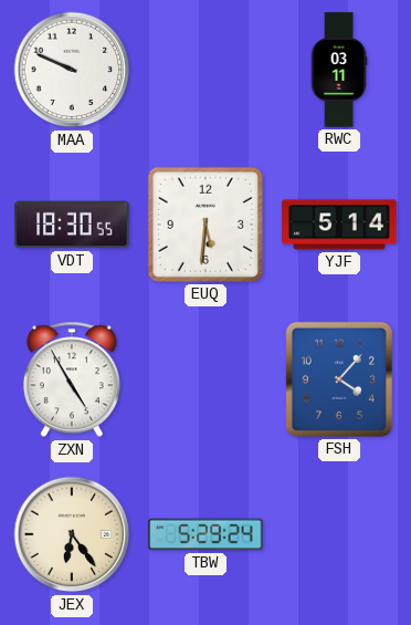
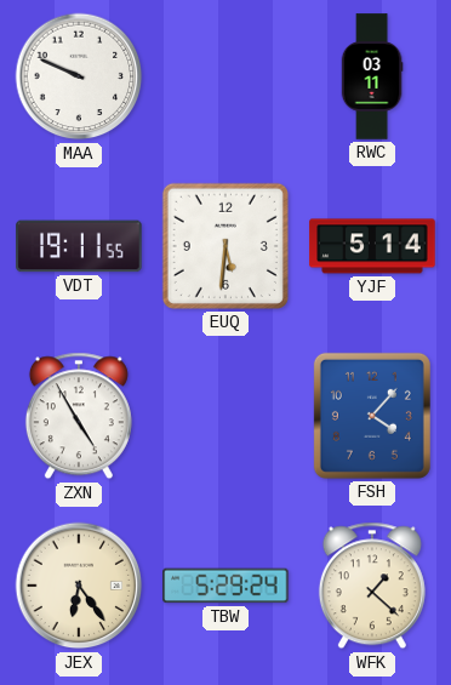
VDT: 18:30 -> 19:11 (79, 246)
WFK: none -> 1:22 (372, 586)
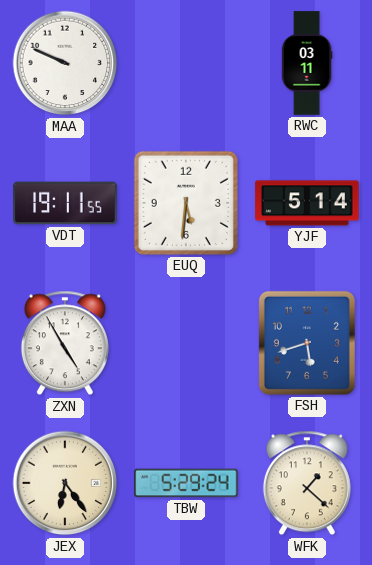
FSH: 4:07 -> 5:42 (307, 343)
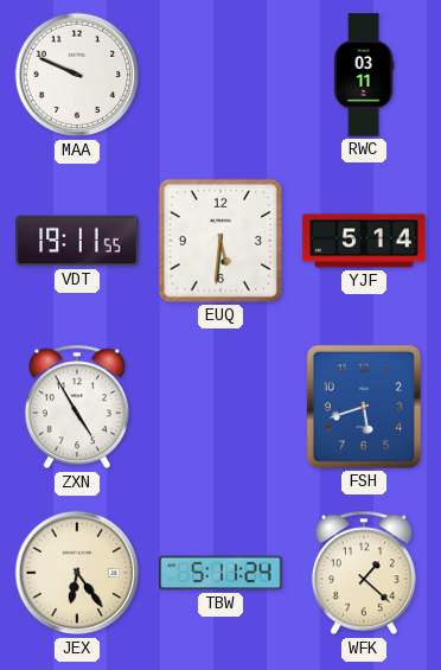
TBW: 5:29 -> 5:11 (220, 573)
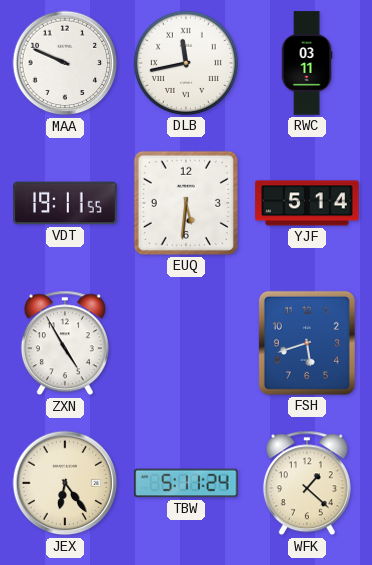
DLB: none -> 11:43 (186, 63)
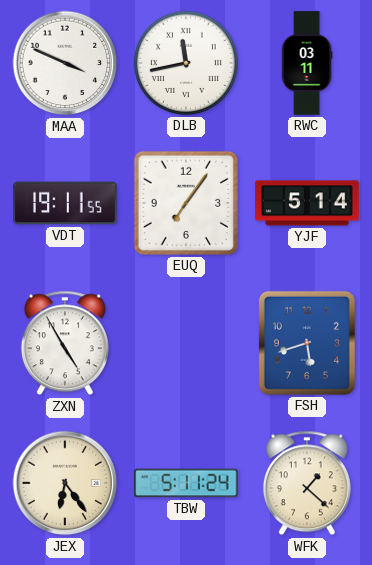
MAA: 9:49 -> 3:49 (65, 63)
EUQ: 5:31 -> 7:06 (186, 203)
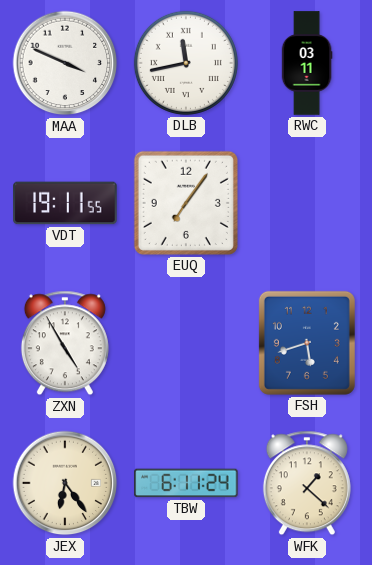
YJF: 5:14 -> none (307, 203)
TBW: 5:11 -> 6:11 (186, 483)
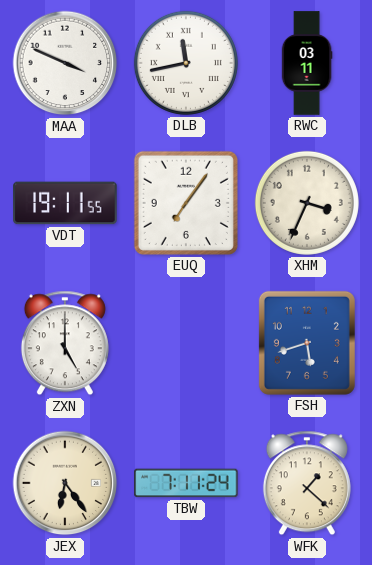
XHM: none -> 3:34 (307, 203)
ZXN: 4:55 -> 5:00 (65, 343)
TBW: 6:11 -> 7:11 (186, 483)
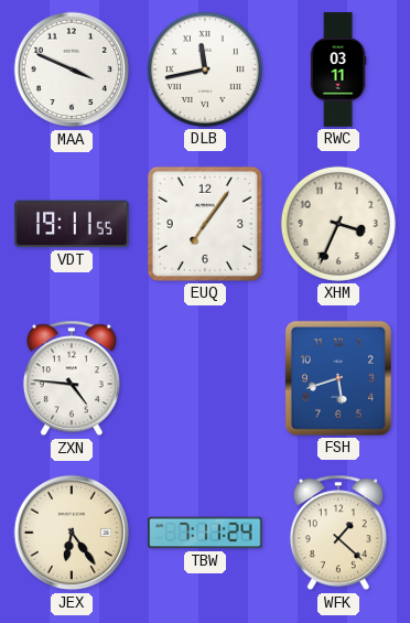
ZXN: 5:00 -> 4:46 (72, 378)
